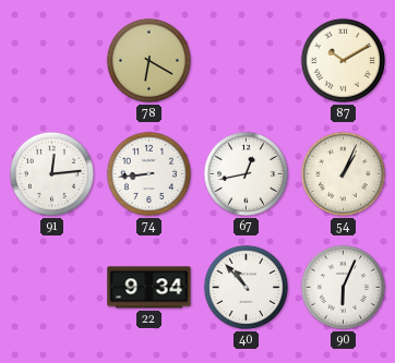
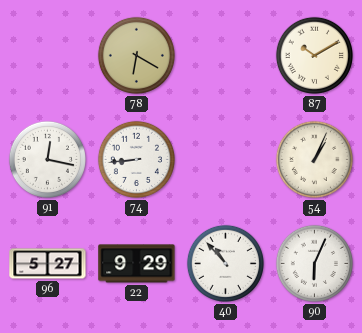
91: 12:14 -> 12:17 (47, 159)
67: 12:43 -> none (246, 173)
96: none -> 5:27 (48, 264)
22: 9:34 -> 9:29 (137, 264)
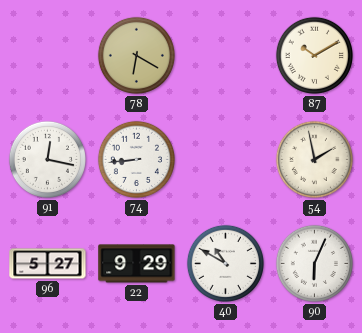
54: 1:04 -> 1:58 (314, 159)
40: 10:53 -> 10:50 (225, 263)
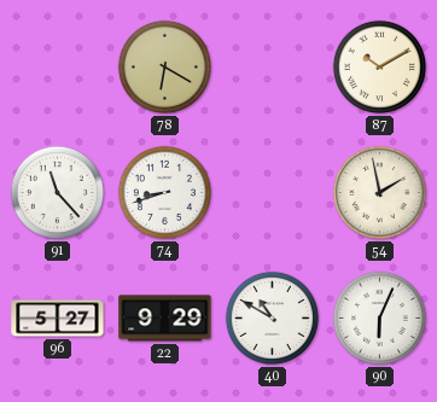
91: 12:17 -> 11:23 (57, 192)
74: 8:44 -> 8:42 (164, 192)
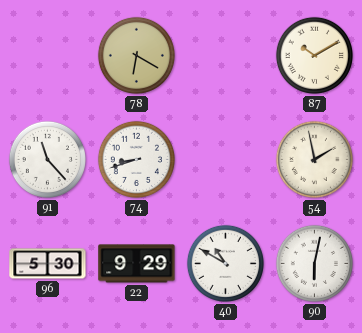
96: 5:27 -> 5:30 (48, 264)
90: 6:04 -> 6:02 (314, 263)
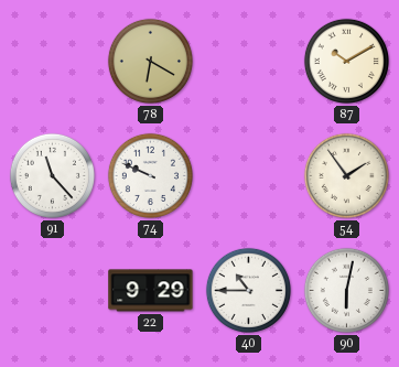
74: 8:42 -> 9:49 (150, 175)
54: 1:58 -> 1:54 (346, 175)
96: 5:30 -> none (48, 264)
40: 10:50 -> 10:45 (248, 290)
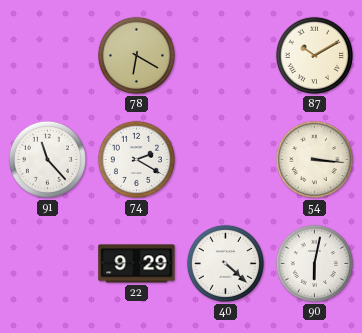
74: 9:49 -> 2:20 (136, 159)
54: 1:54 -> 3:16 (314, 159)
40: 10:45 -> 4:22 (225, 263)
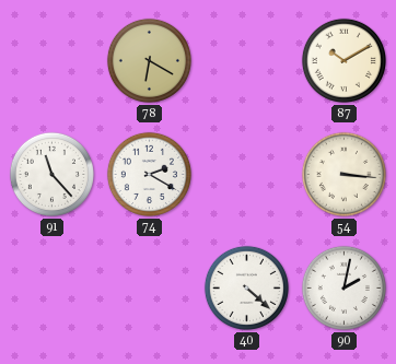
22: 9:29 -> none (137, 264)
90: 6:02 -> 2:02 (343, 287)
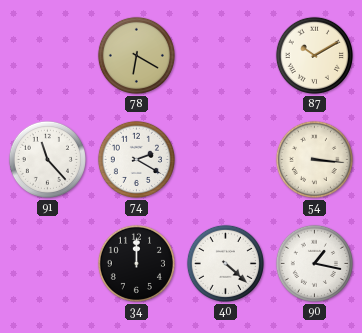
34: none -> 12:00 (136, 263)
90: 2:02 -> 1:17 (314, 263)
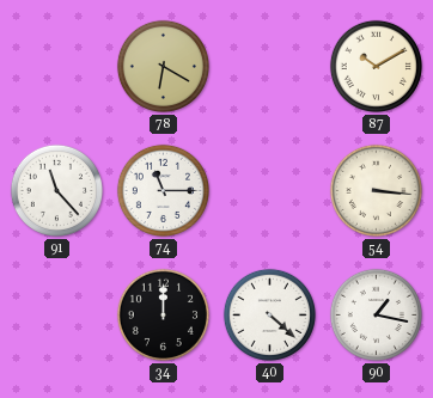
74: 2:20 -> 11:15 (163, 190)
